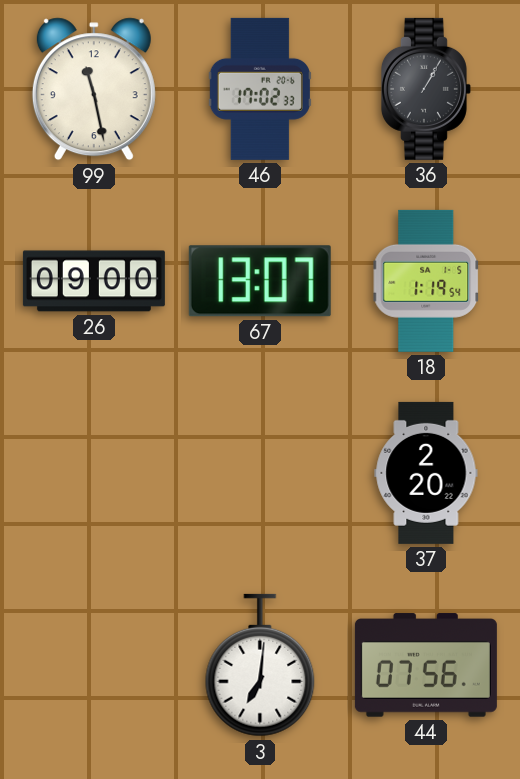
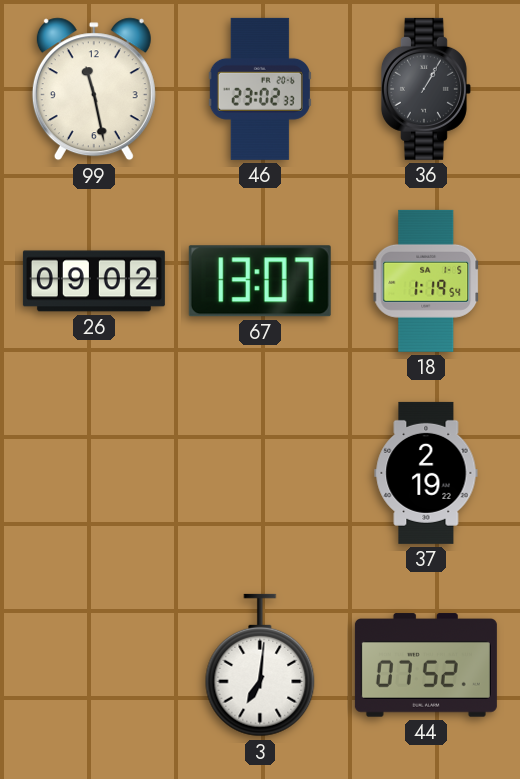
46: 17:02 -> 23:02 (260, 89)
26: 09:00 -> 09:02 (94, 281)
37: 2:20 -> 2:19 (426, 473)
44: 07:56 -> 07:52 (426, 665)
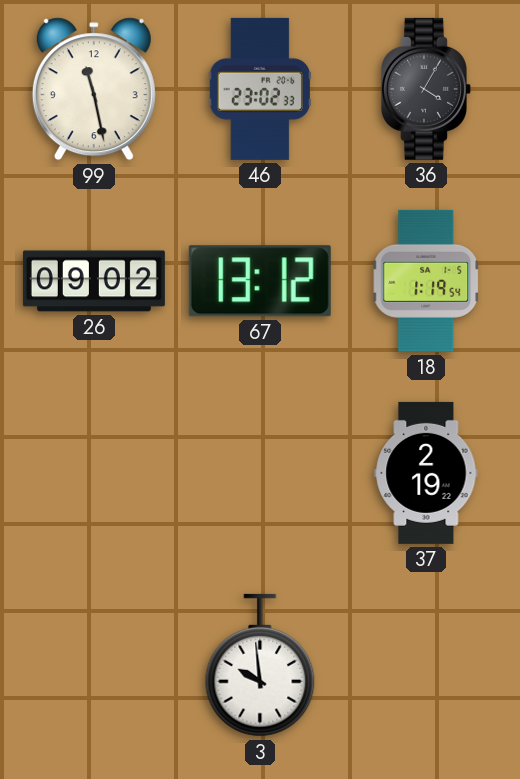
36: 1:05 -> 4:05 (426, 89)
67: 13:07 -> 13:12 (260, 281)
3: 7:01 -> 9:59 (260, 665)
44: 07:52 -> none (426, 665)
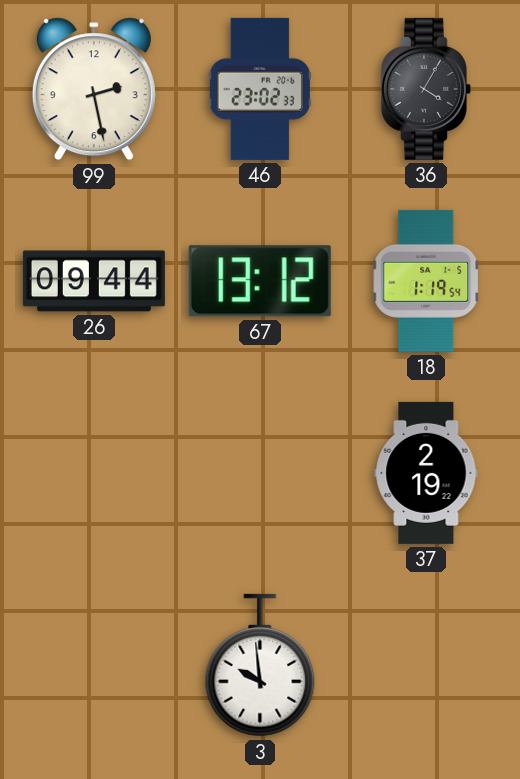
99: 11:28 -> 2:28 (94, 89)
26: 09:02 -> 09:44 (94, 281)
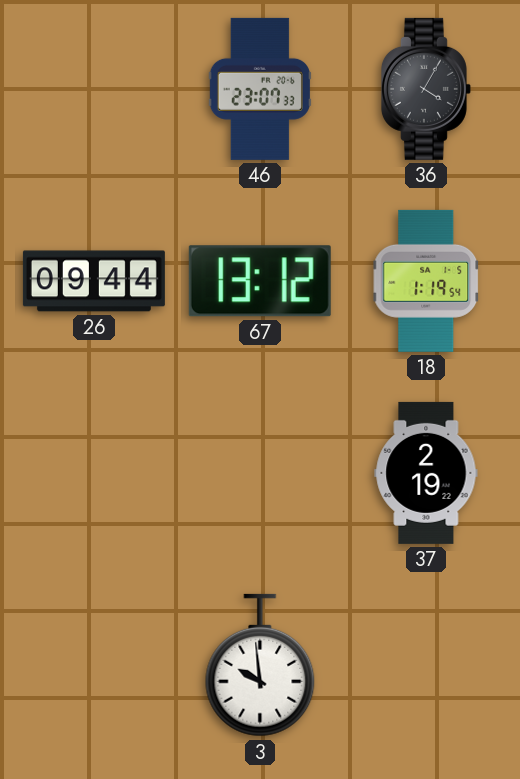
99: 2:28 -> none (94, 89)
46: 23:02 -> 23:07 (260, 89)
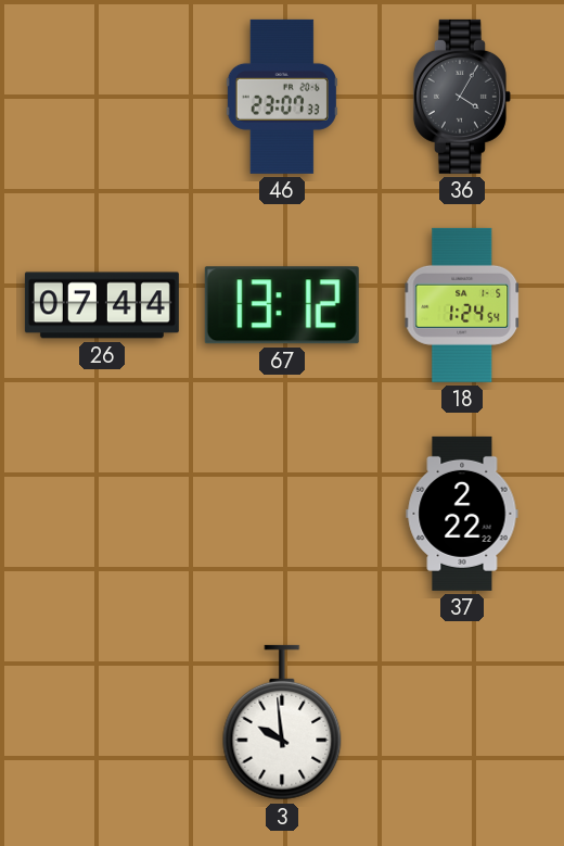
26: 09:44 -> 07:44 (102, 305)
18: 1:19 -> 1:24 (462, 305)
37: 2:19 -> 2:22 (462, 514)
